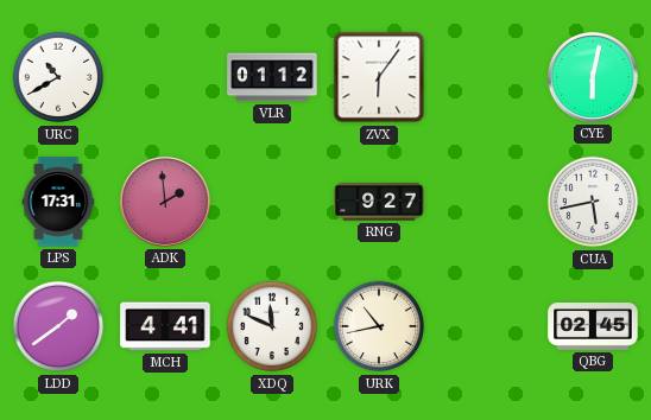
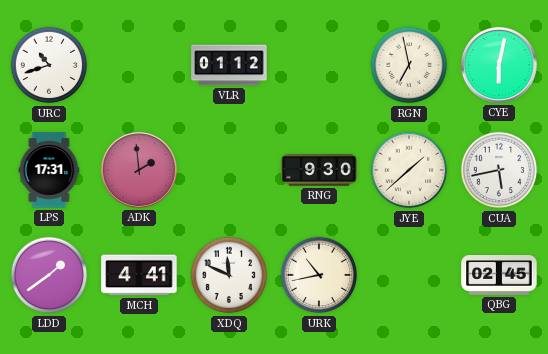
URC: 10:40 -> 10:42 (49, 65)
ZVX: 6:06 -> none (379, 77)
RGN: none -> 6:58 (409, 65)
RNG: 9:27 -> 9:30 (319, 170)
JYE: none -> 1:38 (409, 170)
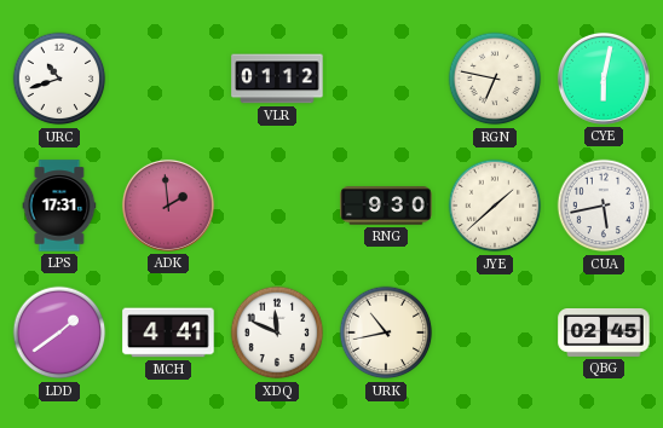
RGN: 6:58 -> 6:47 (495, 79)
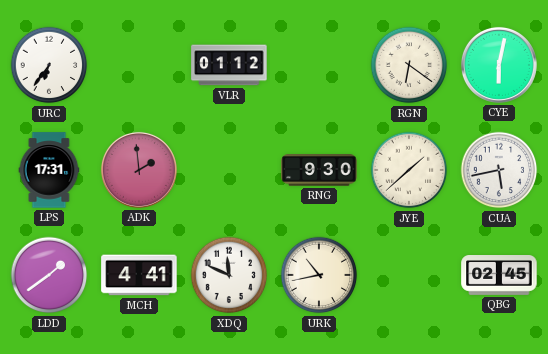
URC: 10:42 -> 6:36 (49, 65)
RGN: 6:47 -> 6:21 (409, 65)
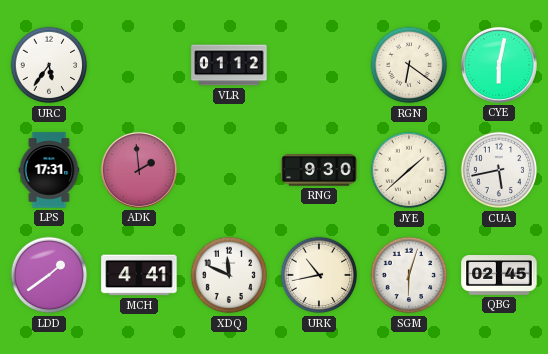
URC: 6:36 -> 5:36 (49, 65)
SGM: none -> 6:03 (409, 275)
